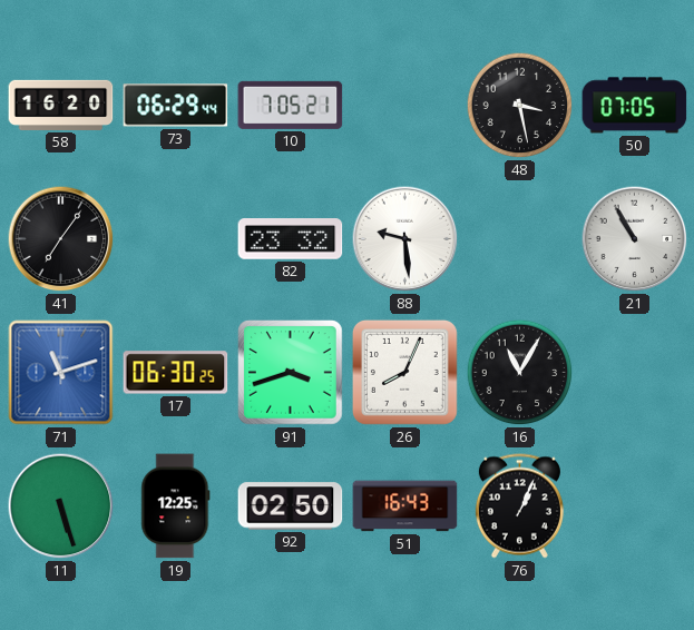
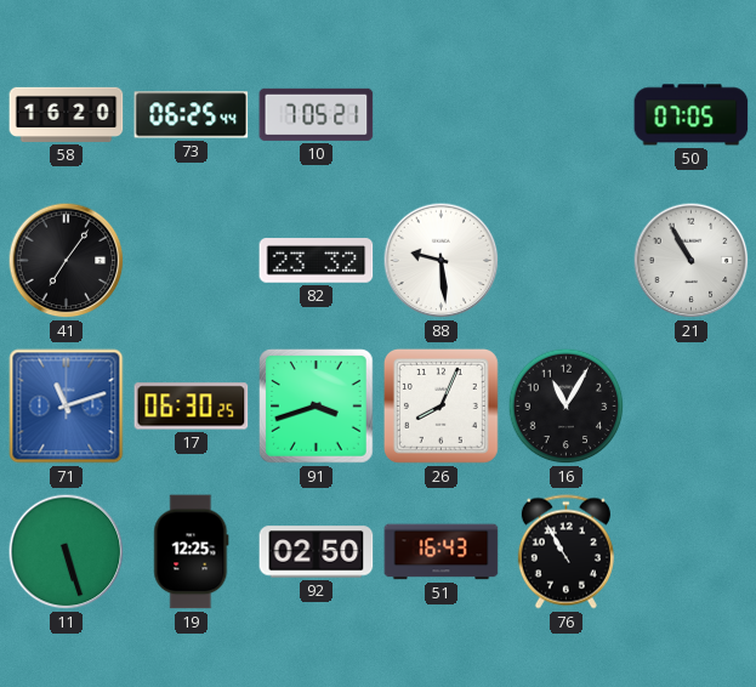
73: 06:29 -> 06:25 (192, 115)
48: 3:28 -> none (520, 106)
76: 1:04 -> 10:55 (565, 552)
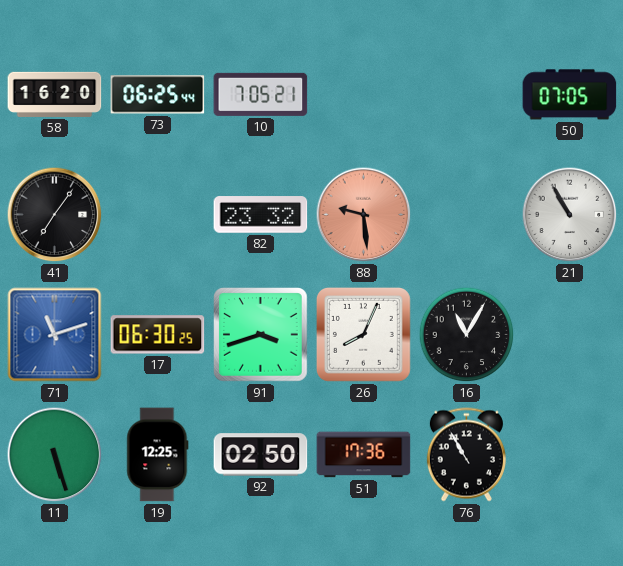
88 dial: white -> salmon (364, 215)
51: 16:43 -> 17:36 (364, 455)
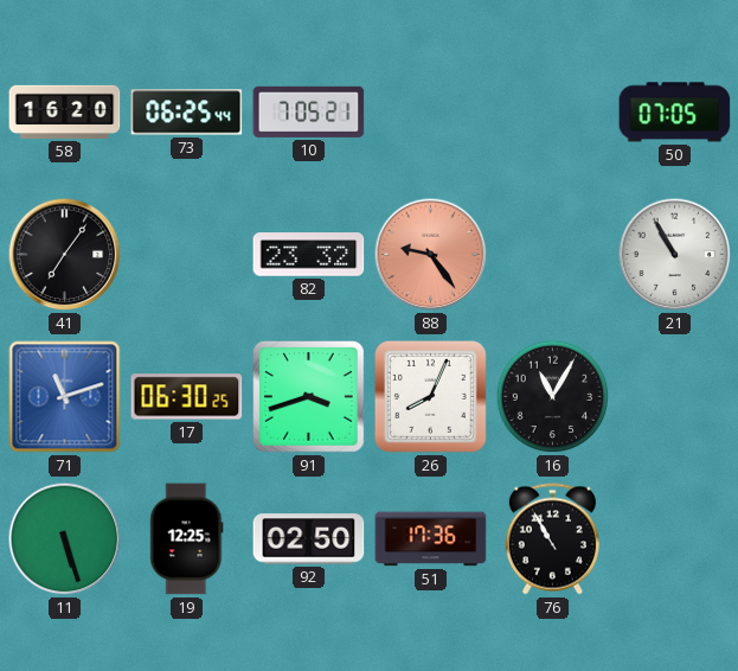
88: 9:29 -> 9:24 (431, 255)
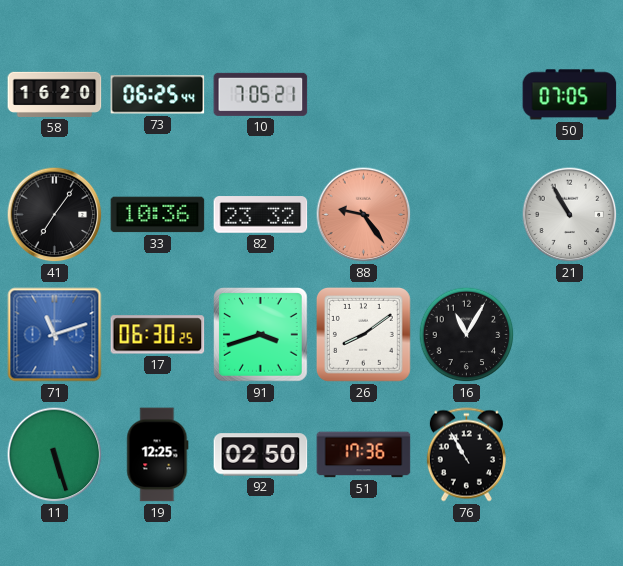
33: none -> 10:36 (158, 215)
26: 8:04 -> 8:09 (363, 334)
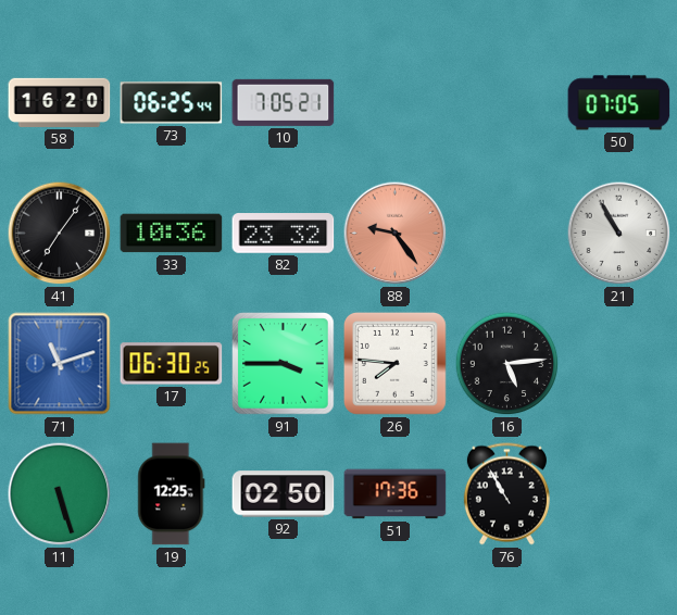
91: 3:42 -> 3:45 (284, 364)
26: 8:09 -> 7:46 (394, 363)
16: 11:05 -> 5:14 (507, 364)
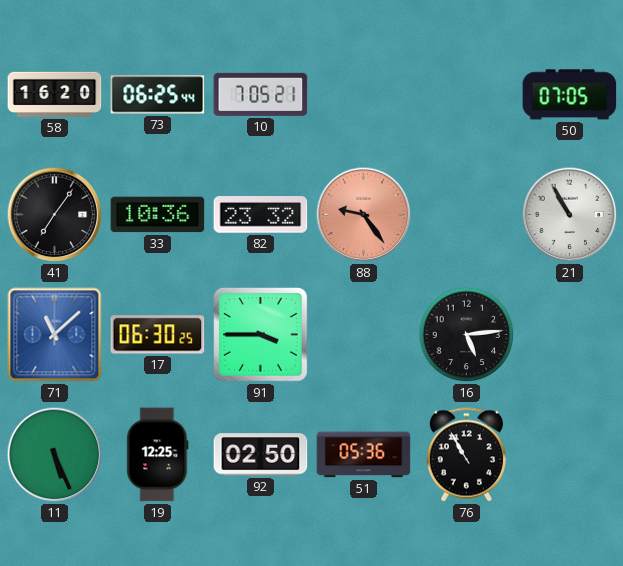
71: 11:12 -> 11:08 (55, 335)
26: 7:46 -> none (394, 363)
11: 5:27 -> 5:26 (55, 455)
51: 17:36 -> 05:36 (364, 455)
